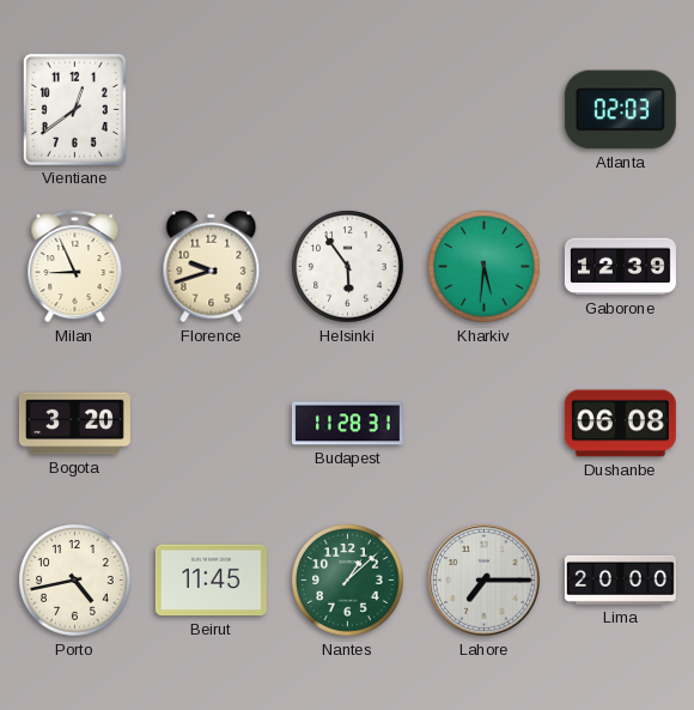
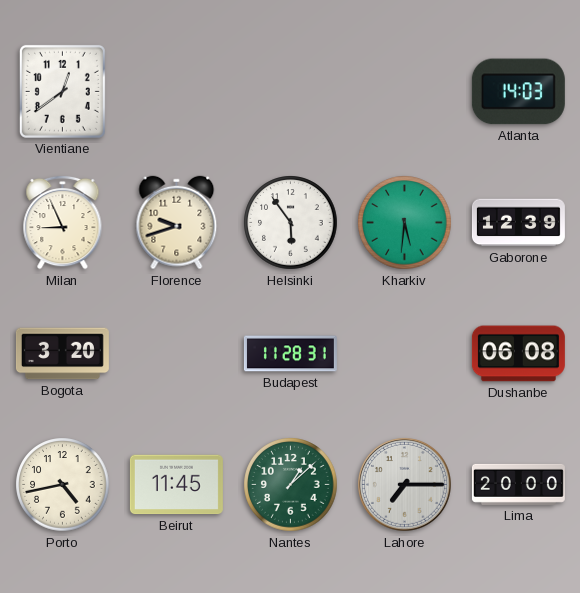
Atlanta: 02:03 -> 14:03 (518, 92)
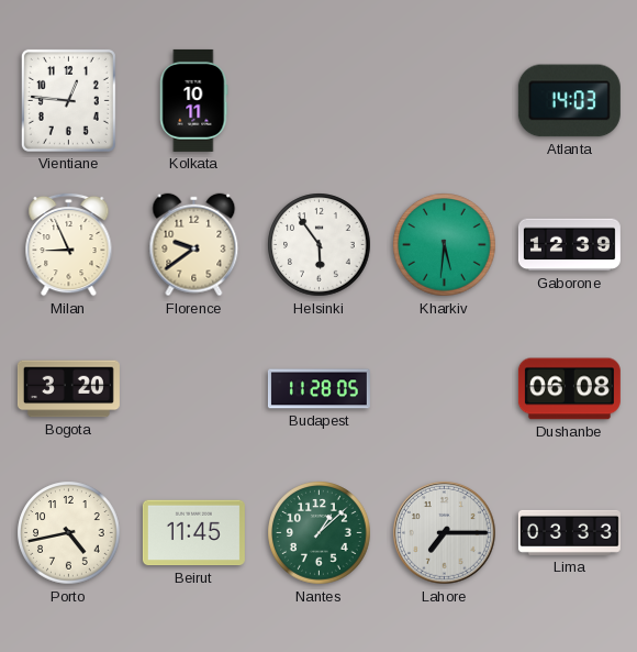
Vientiane: 12:39 -> 12:46 (68, 100)
Kolkata: none -> 10:11 (194, 100)
Florence: 9:42 -> 9:39 (194, 245)
Budapest: 11:28:31 -> 11:28:05 (318, 389)
Lima: 20:00 -> 03:33 (569, 532)
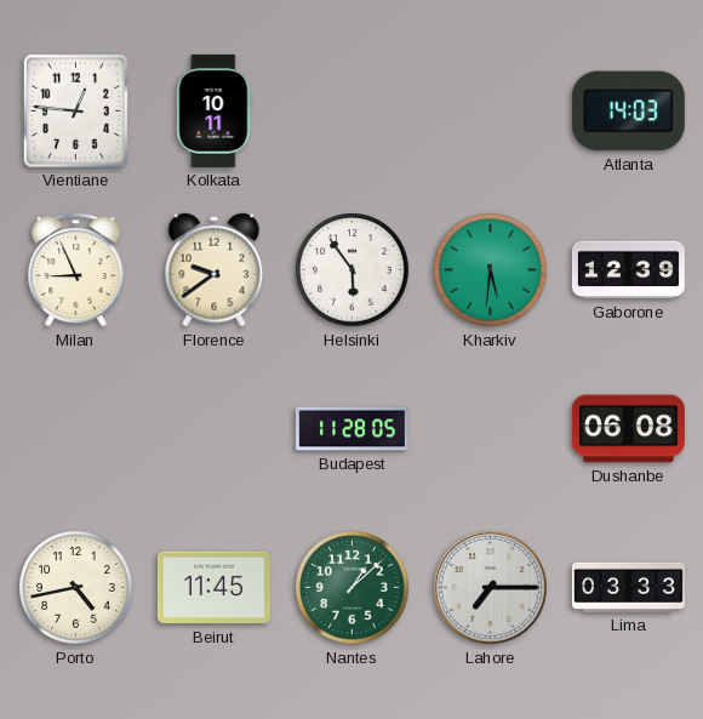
Bogota: 3:20 -> none (68, 389)
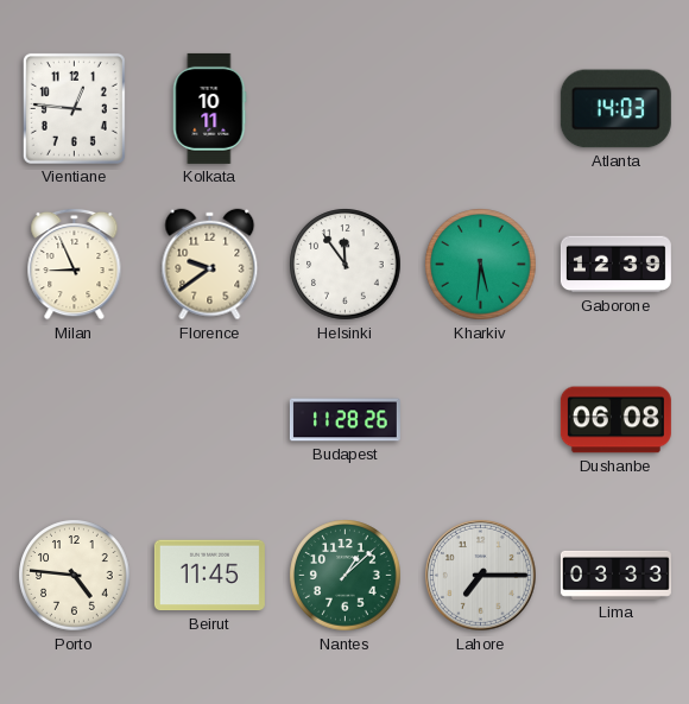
Helsinki: 5:54 -> 11:54 (346, 265)
Budapest: 11:28:05 -> 11:28:26 (344, 420)
Porto: 4:43 -> 4:46 (75, 576)
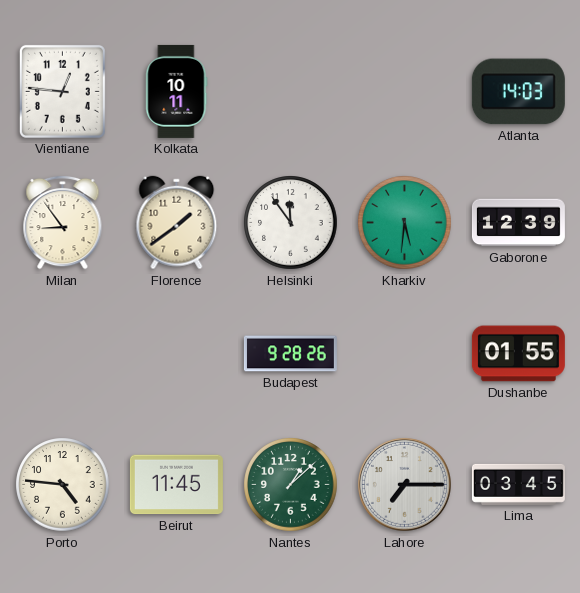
Milan: 8:56 -> 8:54 (63, 222)
Florence: 9:39 -> 1:39 (177, 223)
Budapest: 11:28 -> 9:28 (290, 354)
Dushanbe: 06:08 -> 01:55 (518, 354)
Lima: 03:33 -> 03:45 (518, 484)
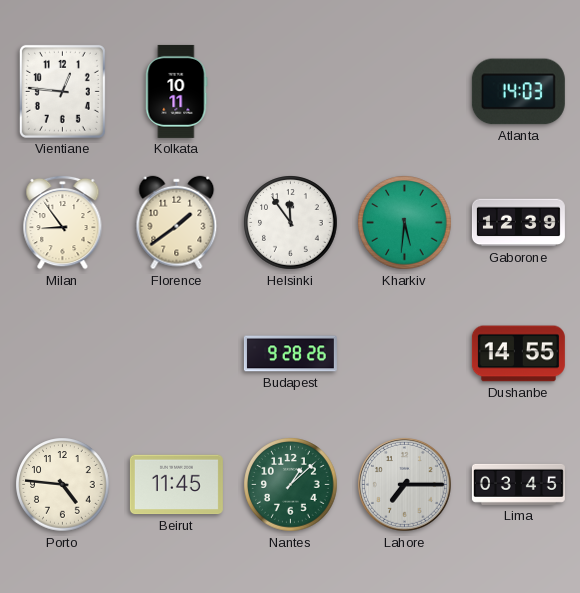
Dushanbe: 01:55 -> 14:55 (518, 354)
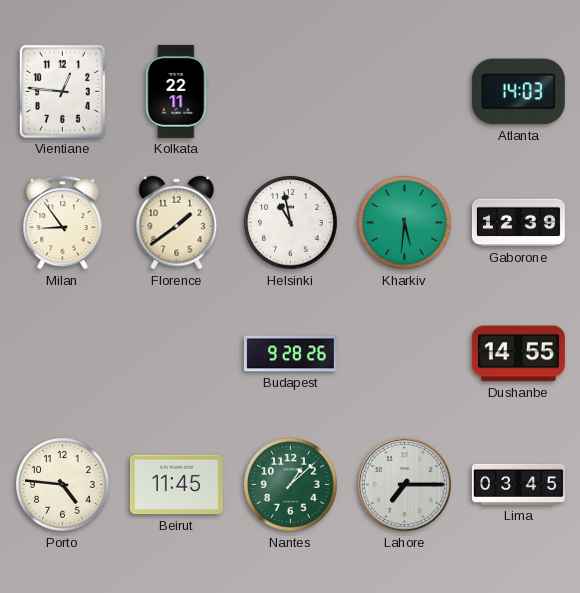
Kolkata: 10:11 -> 22:11 (177, 91)
Helsinki: 11:54 -> 10:58 (291, 223)
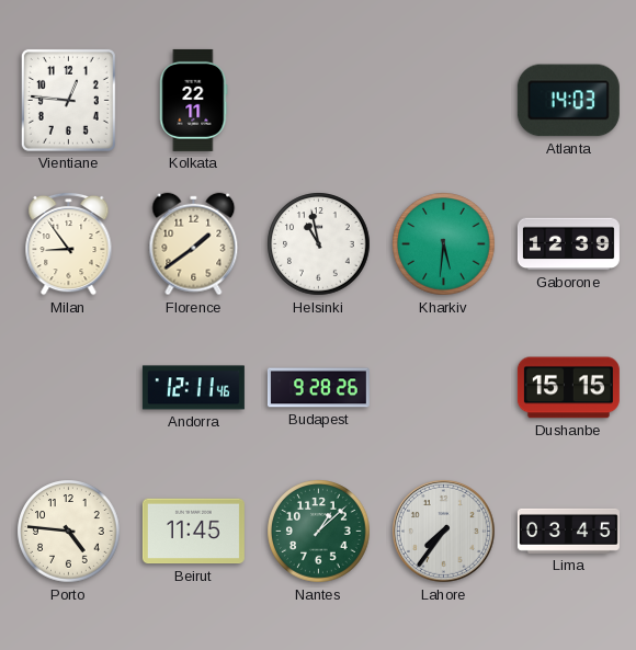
Andorra: none -> 12:11 (193, 388)
Dushanbe: 14:55 -> 15:15 (568, 388)
Lahore: 7:15 -> 7:36 (444, 532)
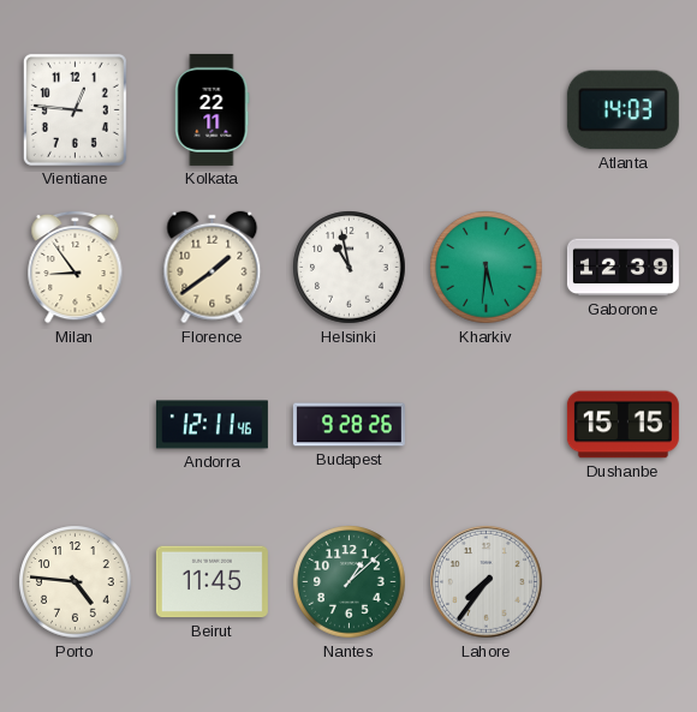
Lima: 03:45 -> none (568, 531)
